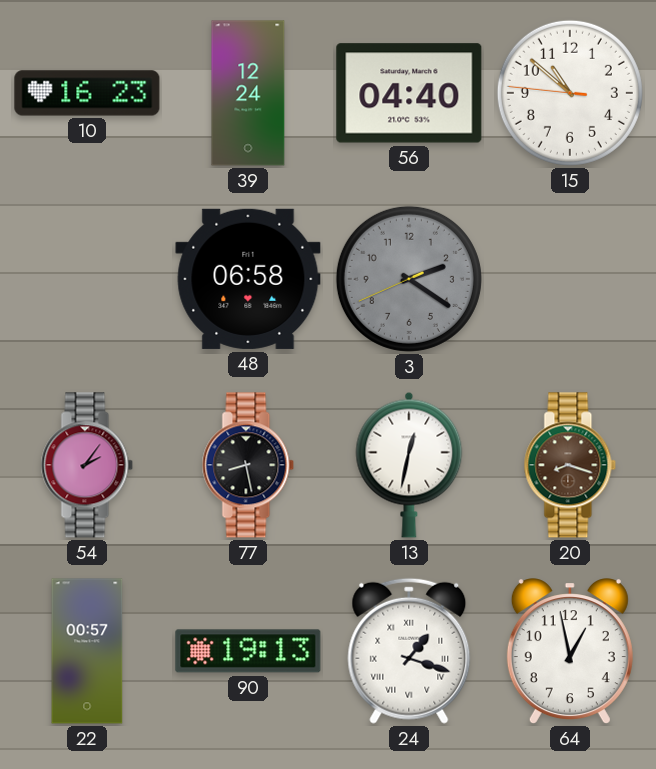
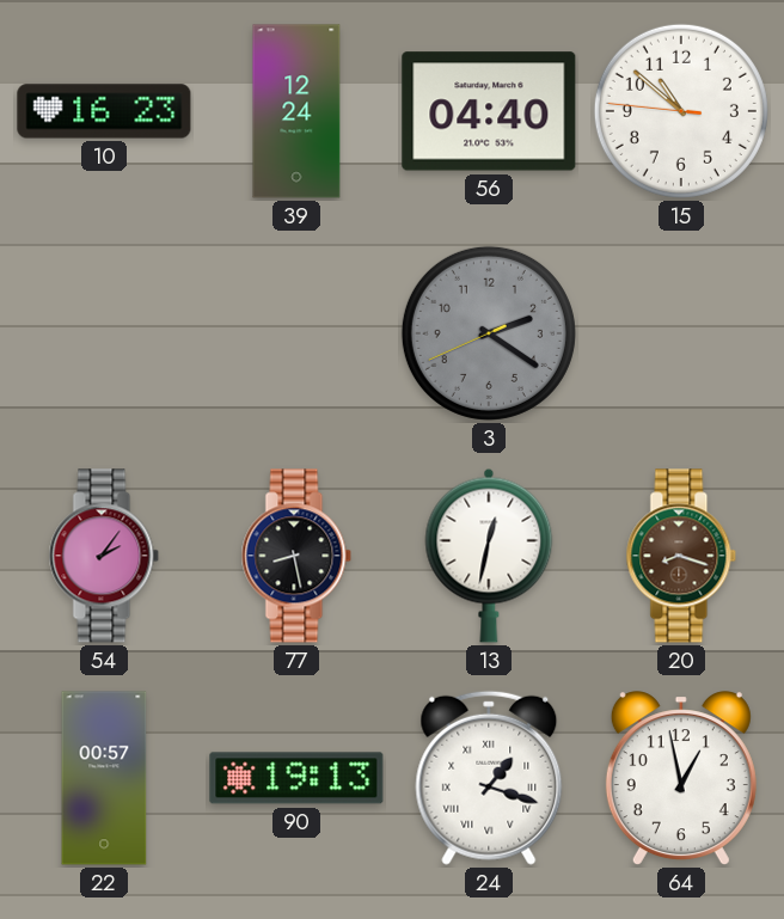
48: 06:58 -> none (248, 279)
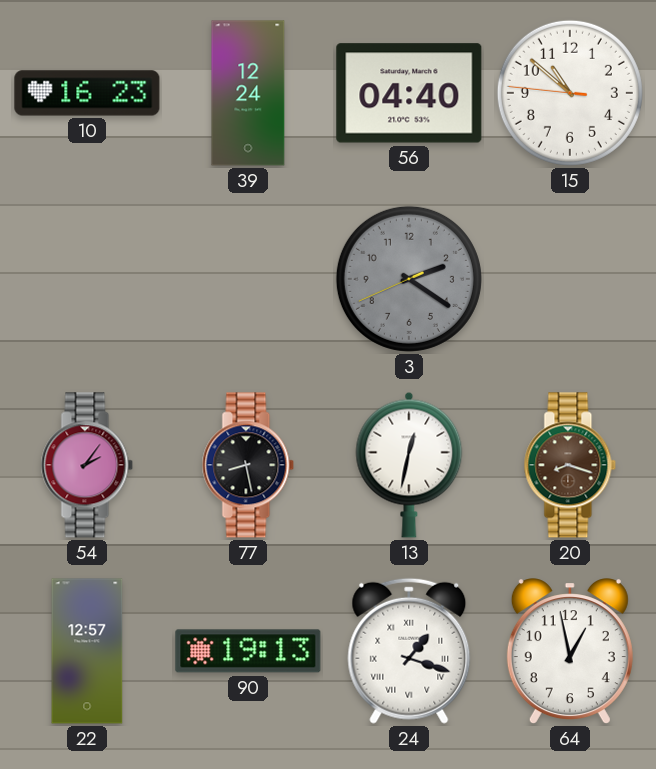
22: 00:57 -> 12:57 (87, 651)
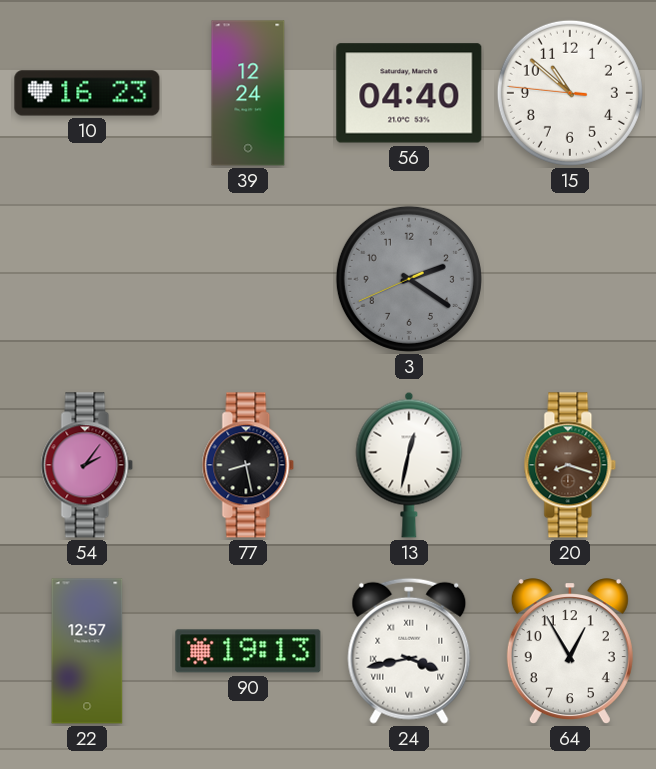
24: 1:18 -> 3:43 (409, 651)
64: 12:58 -> 12:55 (570, 652)
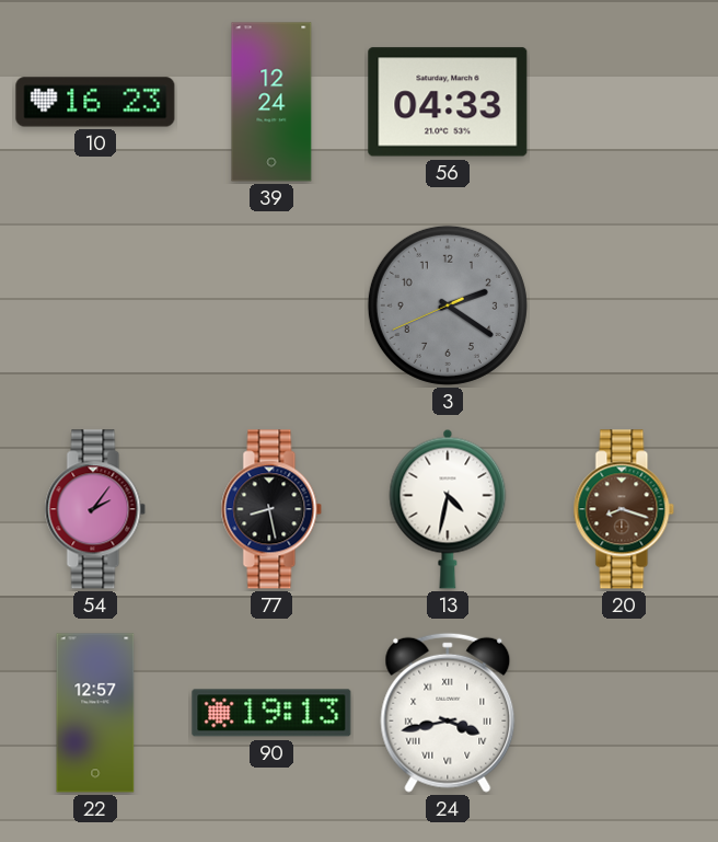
56: 04:40 -> 04:33 (448, 102)
15: 10:51 -> none (570, 93)
13: 12:32 -> 4:32 (448, 509)
64: 12:55 -> none (570, 652)
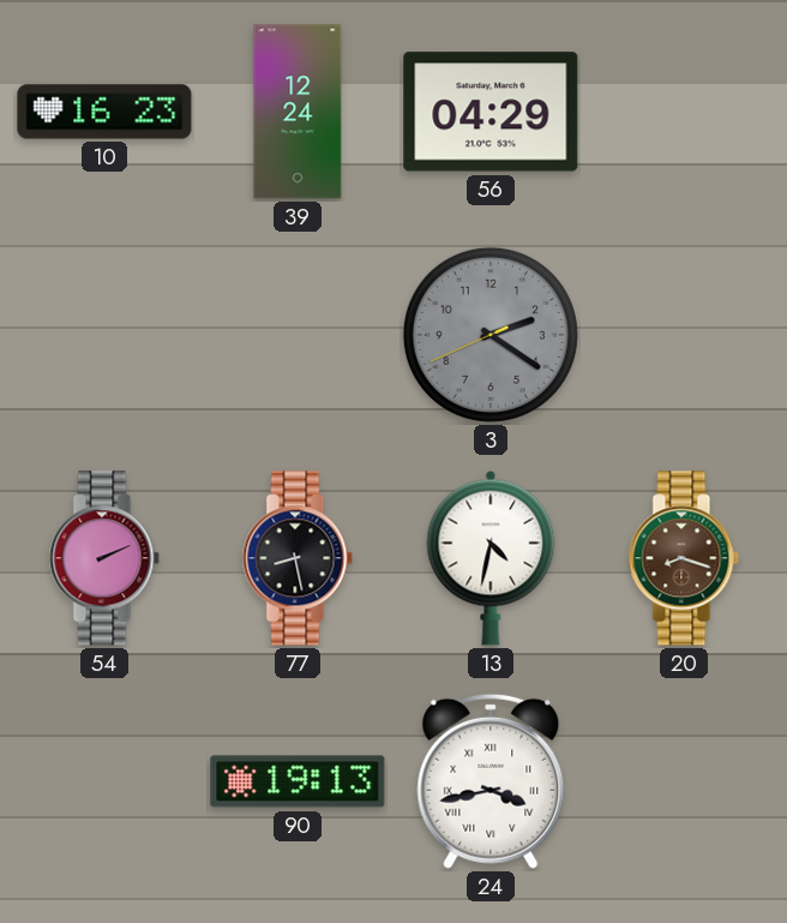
56: 04:33 -> 04:29 (491, 112)
54: 2:06 -> 2:11 (104, 558)
22: 12:57 -> none (95, 713)
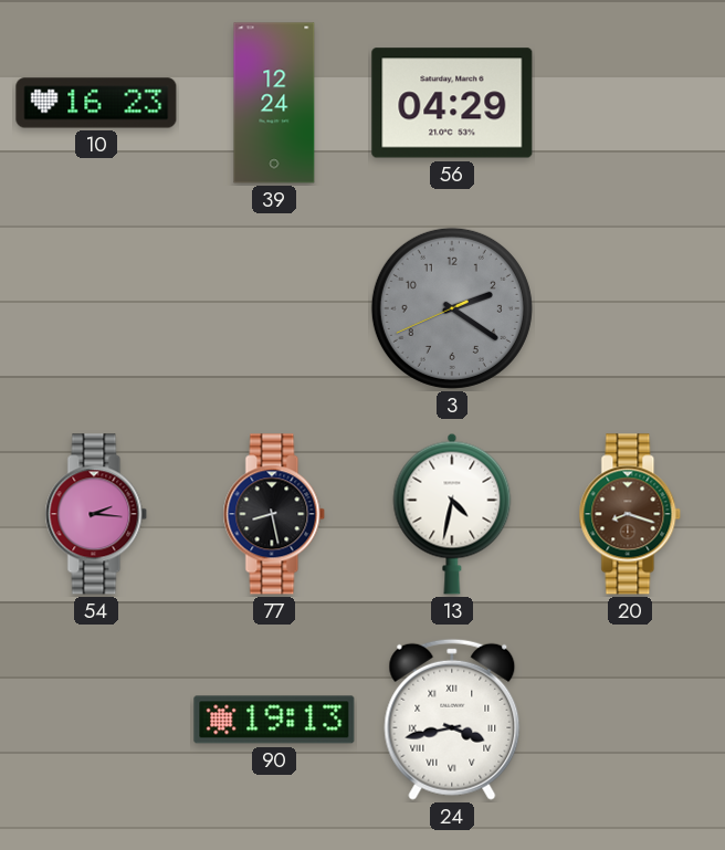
54: 2:11 -> 2:16 (96, 514)
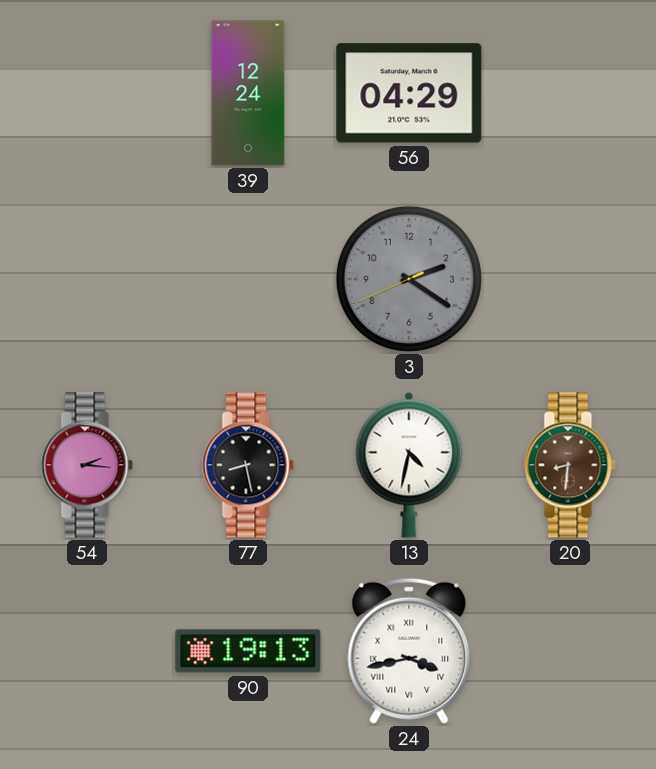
10: 16:23 -> none (96, 103)
20: 8:18 -> 8:31 (570, 465)
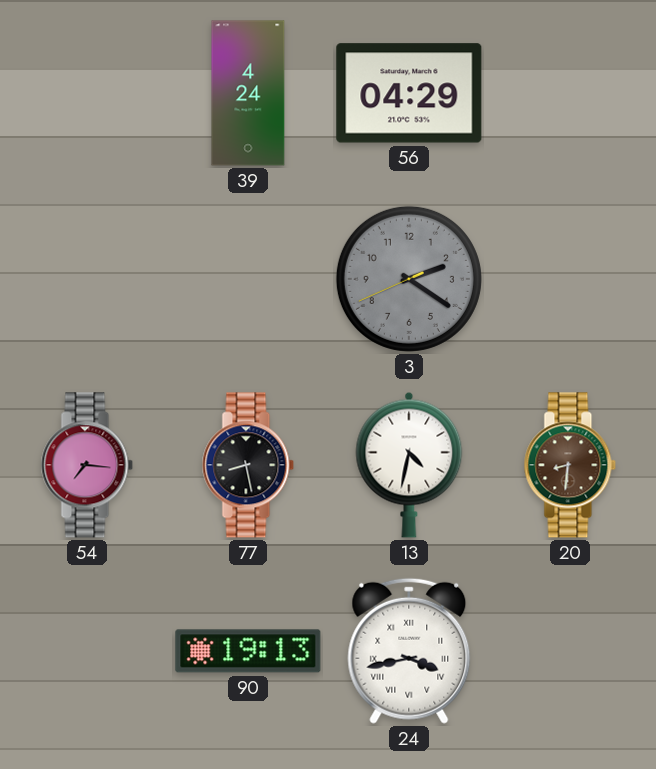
39: 12:24 -> 4:24 (248, 93)
54: 2:16 -> 7:16 (87, 465)
